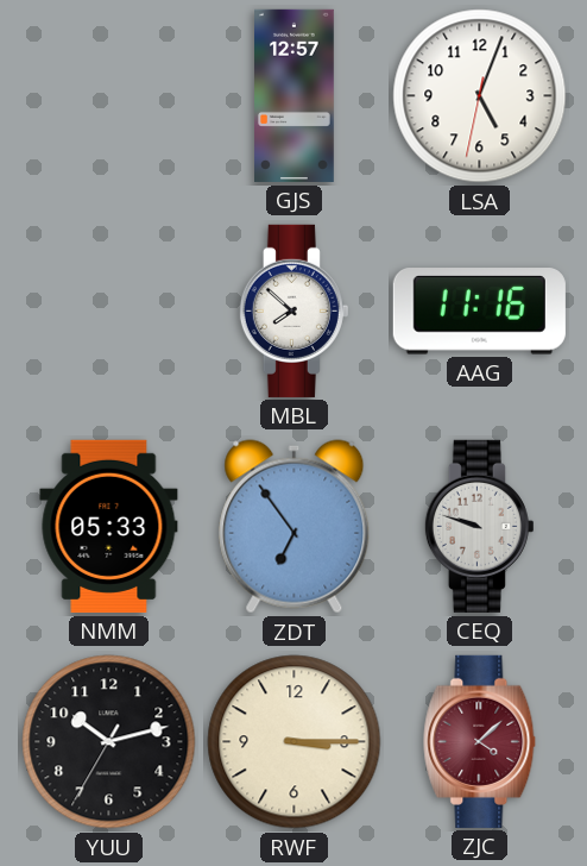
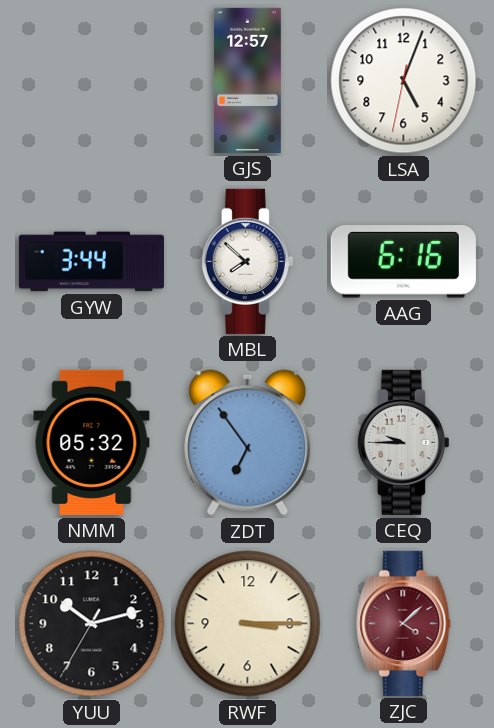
GYW: none -> 3:44 (91, 262)
AAG: 11:16 -> 6:16 (403, 262)
NMM: 05:33 -> 05:32 (92, 442)
CEQ: 9:48 -> 9:45 (403, 442)
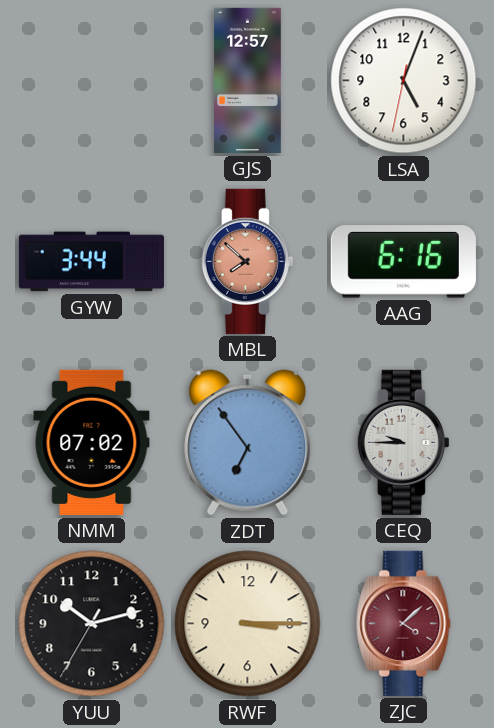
MBL dial: white -> salmon (247, 261)
NMM: 05:32 -> 07:02 (92, 442)
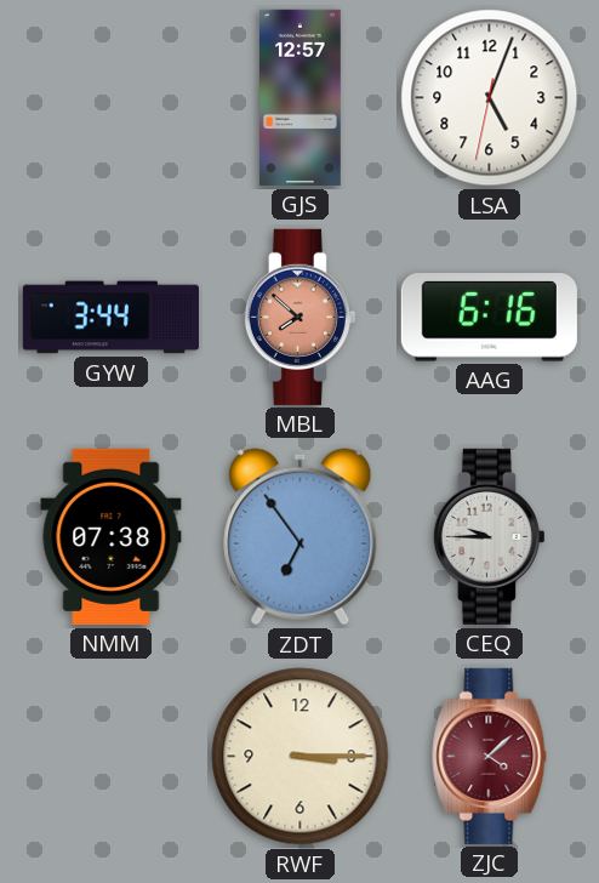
NMM: 07:02 -> 07:38 (112, 536)
YUU: 10:12 -> none (92, 624)
